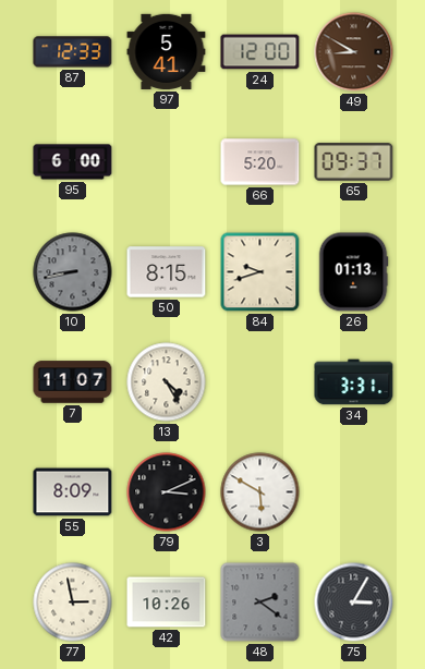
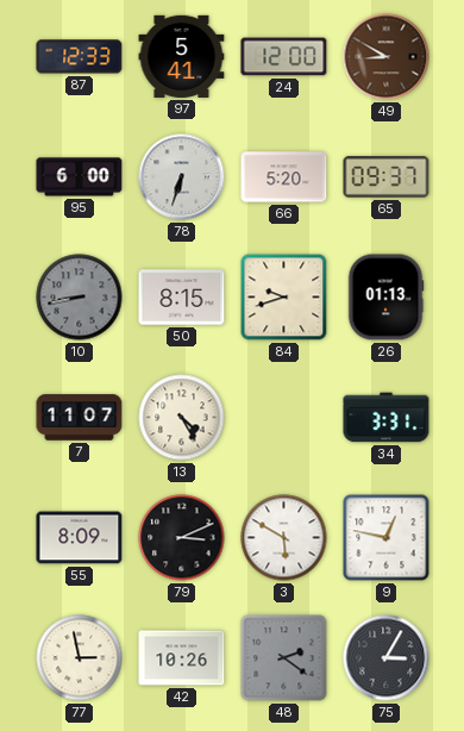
78: none -> 6:33 (182, 177)
9: none -> 12:47 (387, 538)
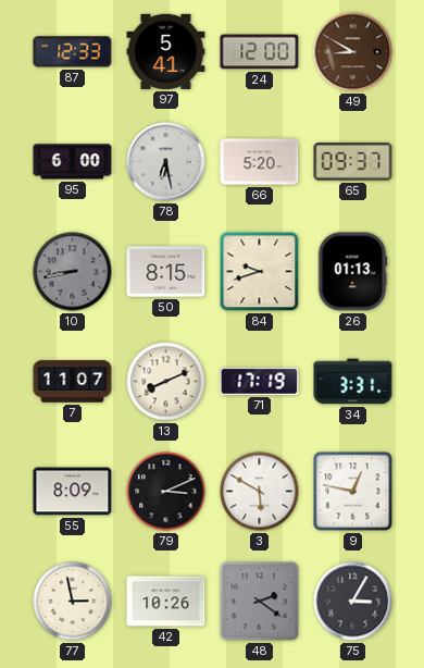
78: 6:33 -> 6:28 (166, 162)
13: 4:25 -> 8:11 (166, 382)
71: none -> 17:19 (260, 381)
